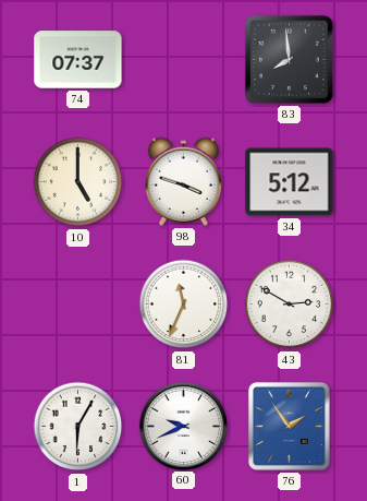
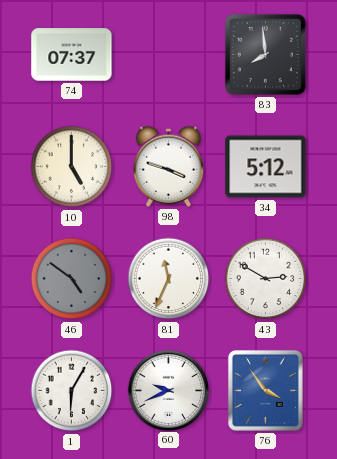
46: none -> 4:51 (72, 279)
76: 1:54 -> 3:54 (265, 390)
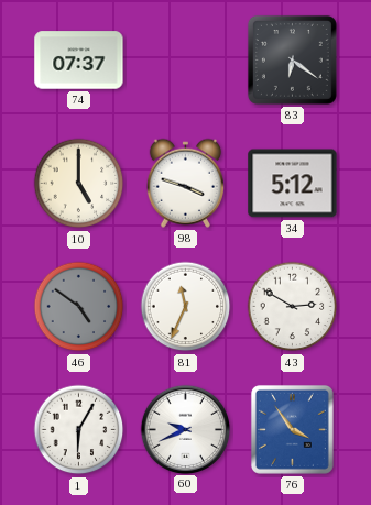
83: 7:59 -> 6:21 (292, 59)
